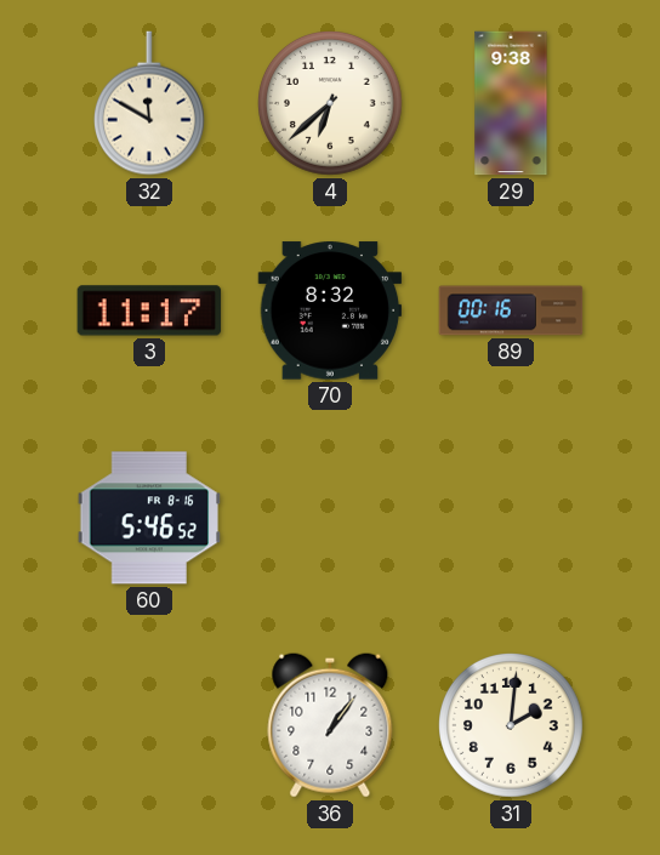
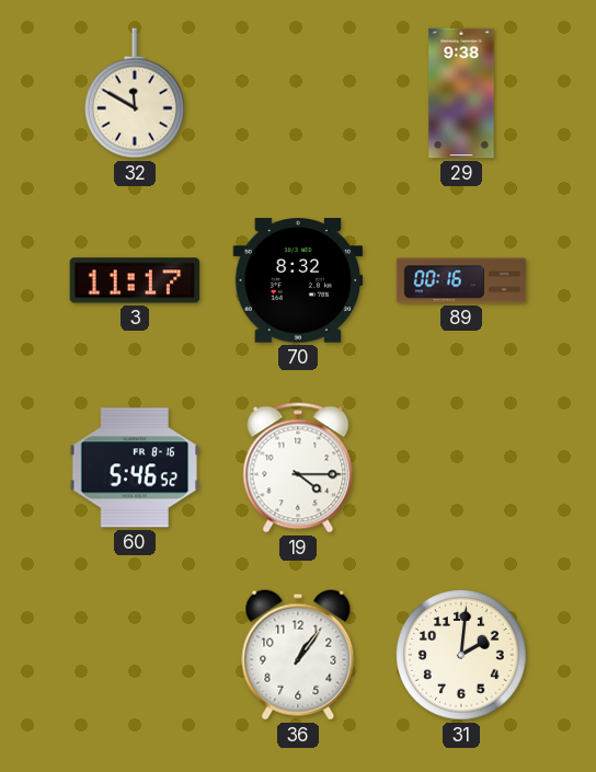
4: 6:38 -> none (331, 104)
19: none -> 4:15 (298, 468)
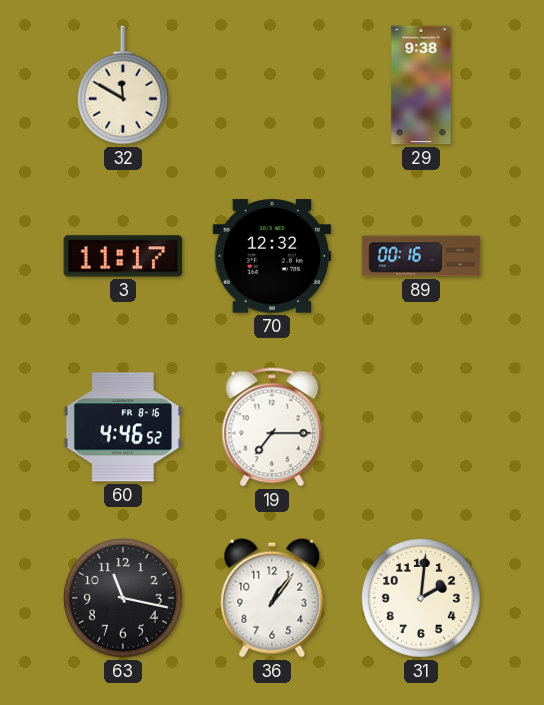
70: 8:32 -> 12:32 (272, 256)
60: 5:46 -> 4:46 (123, 427)
19: 4:15 -> 7:15 (272, 427)
63: none -> 11:17 (124, 599)
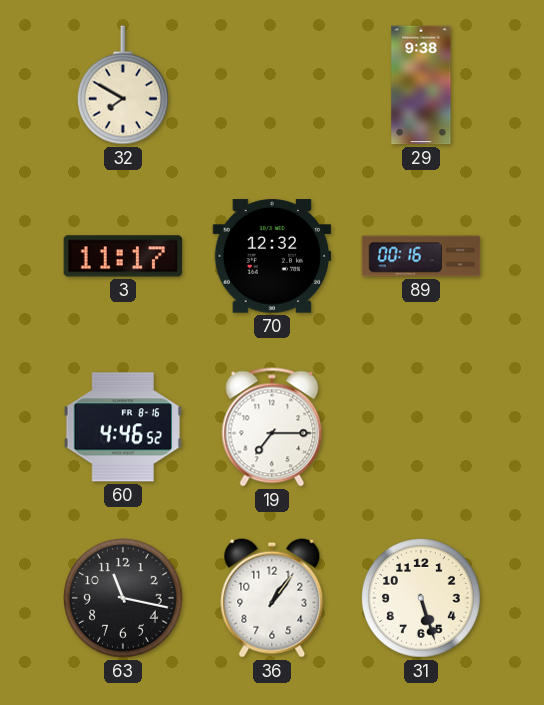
32: 11:50 -> 7:50 (123, 85)
31: 2:01 -> 5:27 (422, 599)
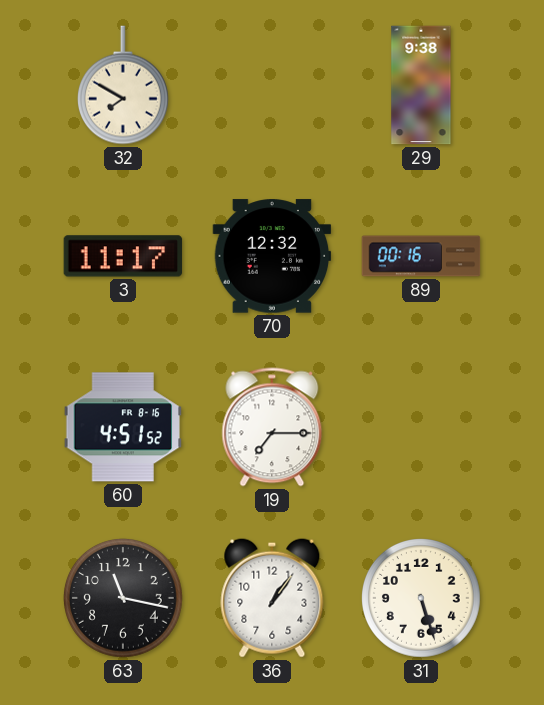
60: 4:46 -> 4:51 (123, 427)
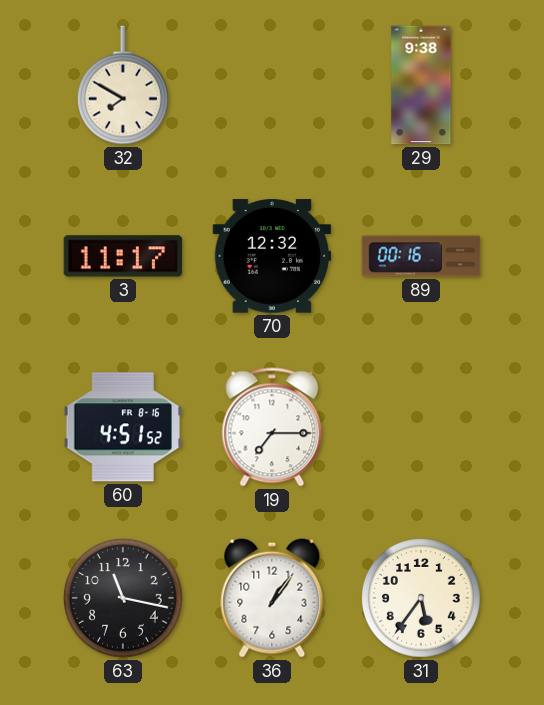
31: 5:27 -> 5:36 (422, 599)
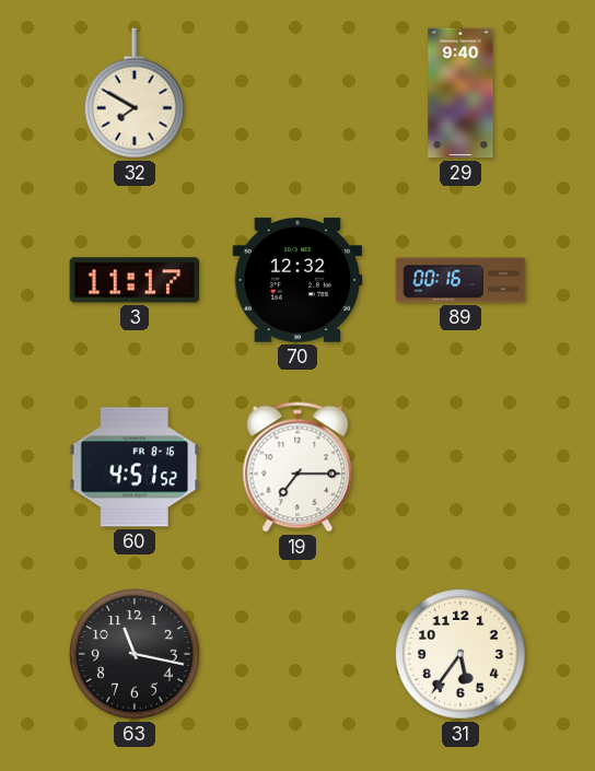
29: 9:38 -> 9:40 (460, 93)
36: 1:06 -> none (272, 598)
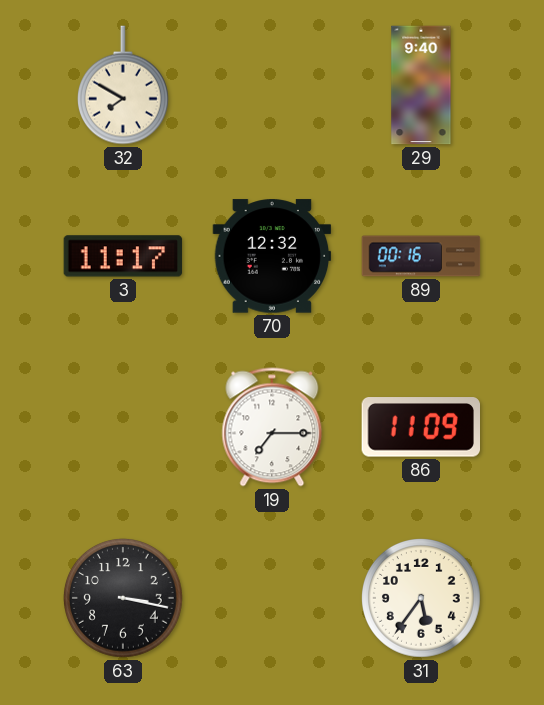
60: 4:51 -> none (135, 467)
86: none -> 11:09 (420, 427)
63: 11:17 -> 3:17 (124, 599)
